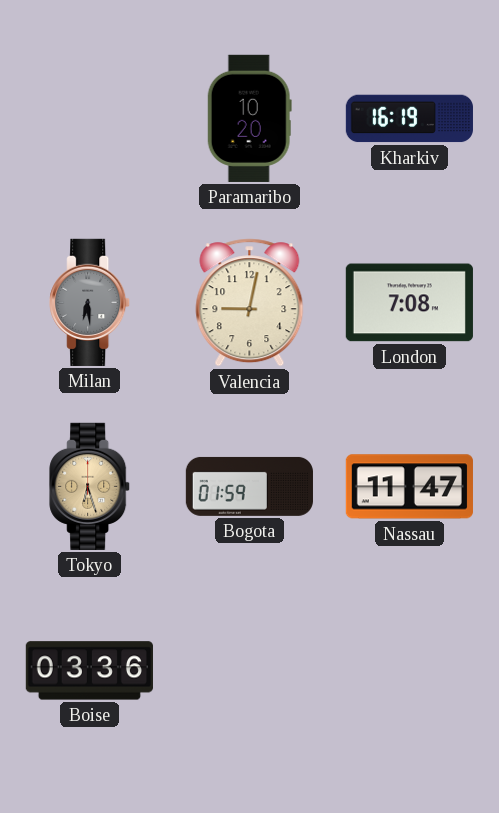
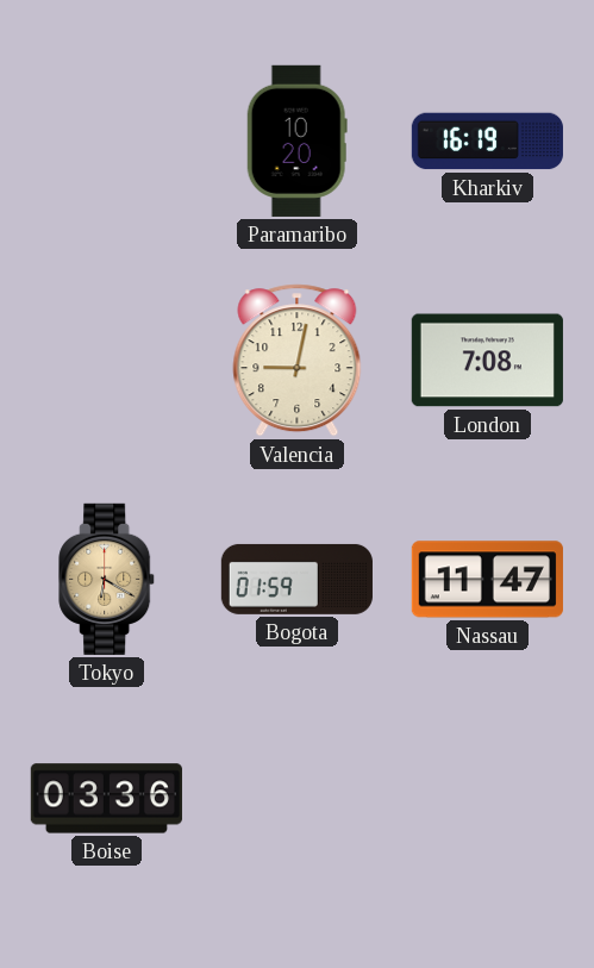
Milan: 6:29 -> none (90, 302)
Tokyo: 6:27 -> 6:20 (107, 579)
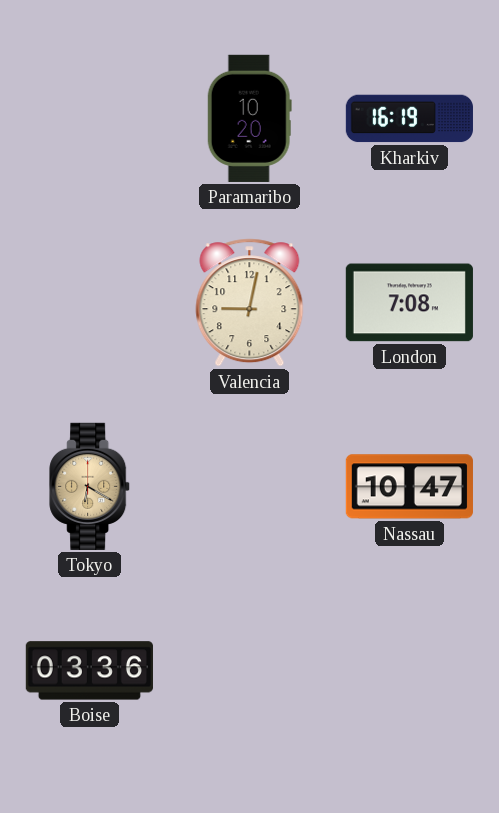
Bogota: 01:59 -> none (296, 579)
Nassau: 11:47 -> 10:47 (409, 487)
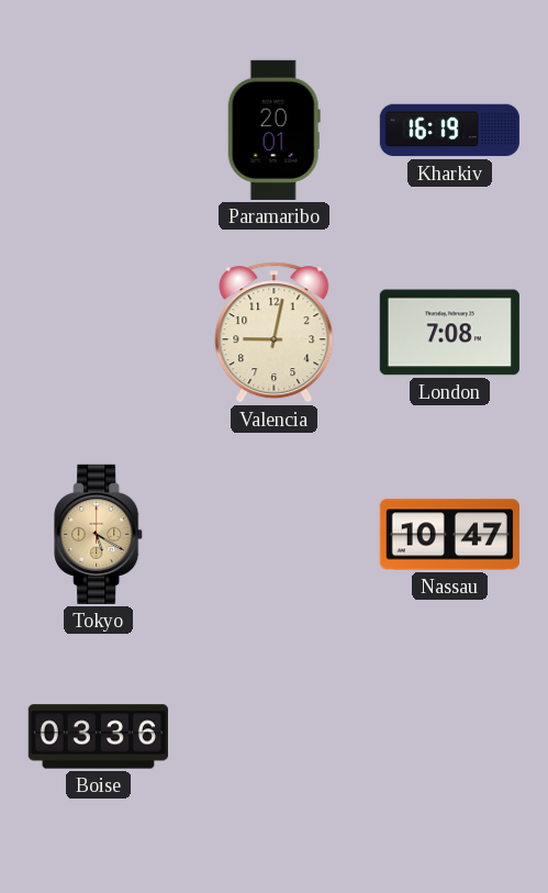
Paramaribo: 10:20 -> 20:01 (273, 130)
Tokyo: 6:20 -> 5:20 (99, 534)
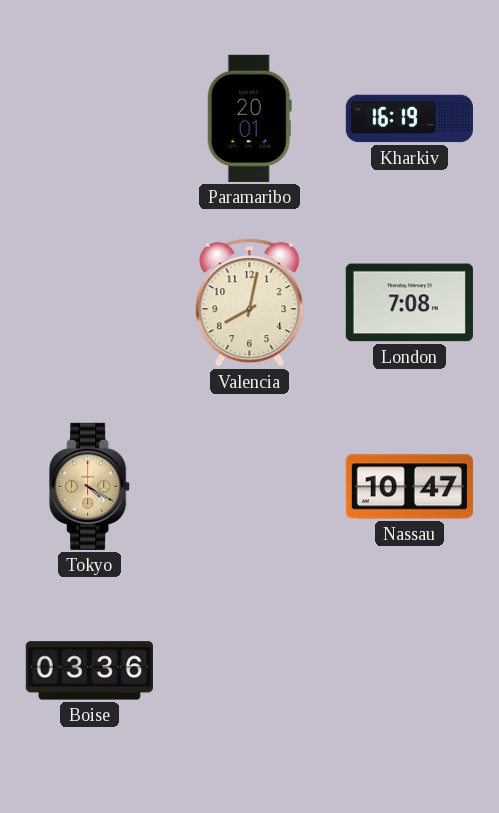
Valencia: 9:02 -> 8:02 (250, 303)
Tokyo: 5:20 -> 4:20 (90, 486)
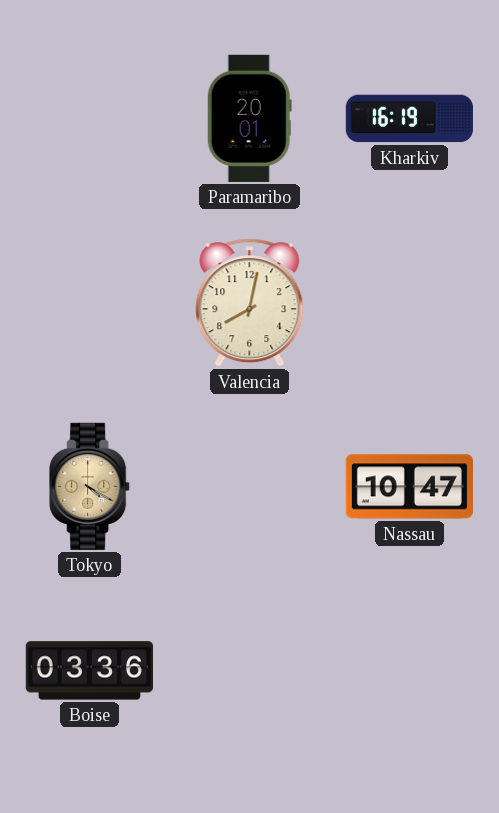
London: 7:08 -> none (409, 303)
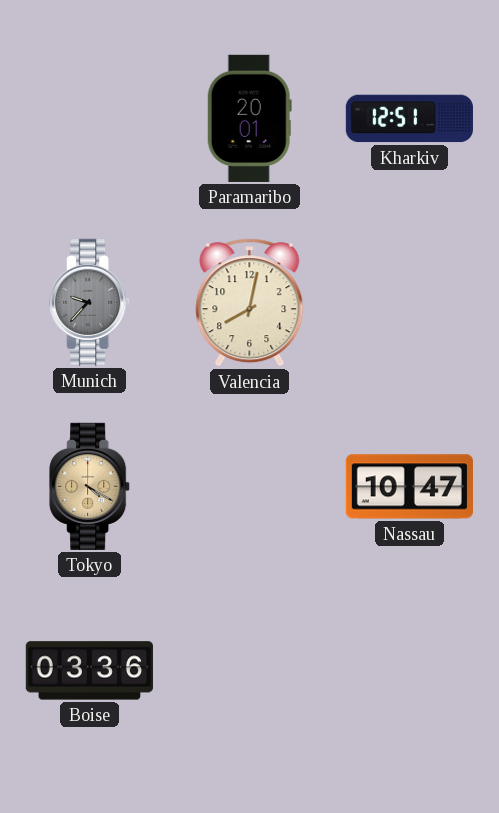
Kharkiv: 16:19 -> 12:51 (409, 119)
Munich: none -> 9:37 (90, 302)
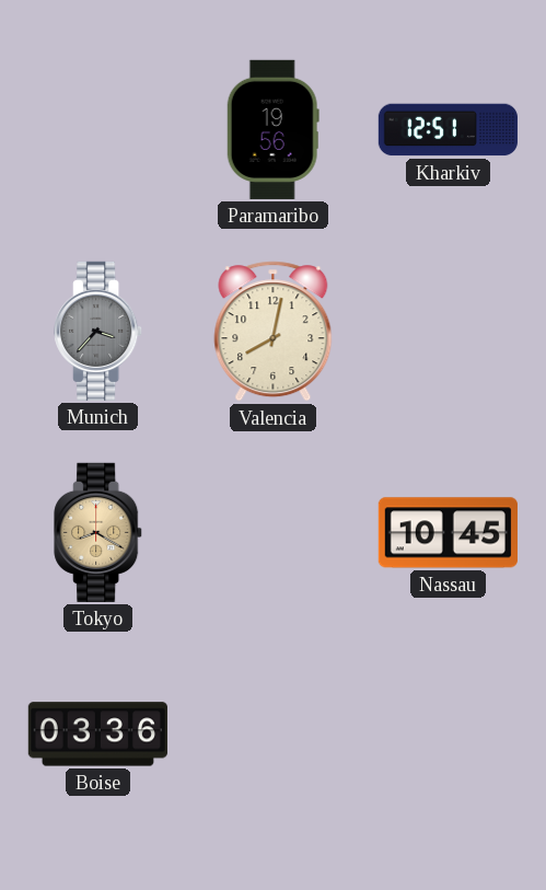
Paramaribo: 20:01 -> 19:56 (272, 129)
Munich: 9:37 -> 3:37 (98, 331)
Tokyo: 4:20 -> 8:20 (98, 532)
Nassau: 10:47 -> 10:45 (448, 533)
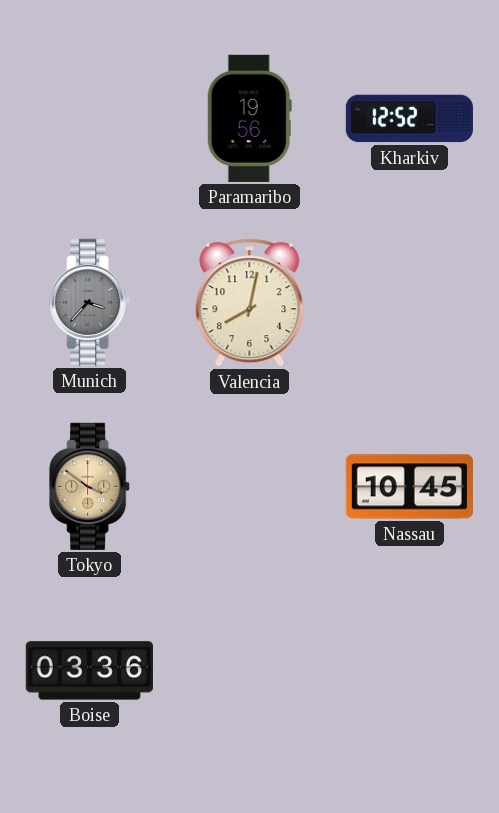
Kharkiv: 12:51 -> 12:52 (409, 119)
Tokyo: 8:20 -> 3:51 (90, 486)
